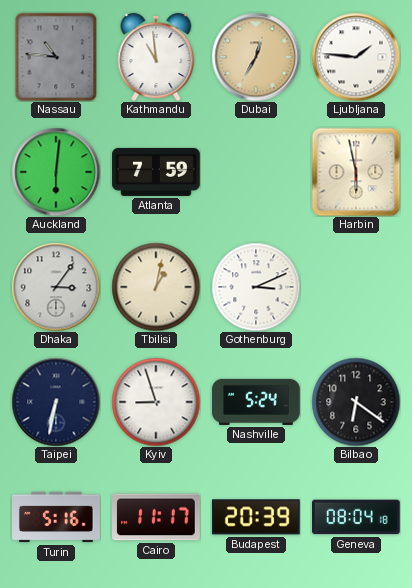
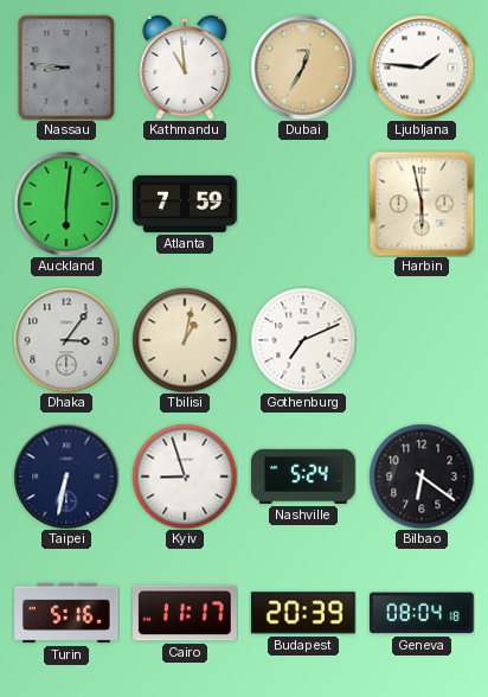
Nassau: 10:46 -> 8:46 (66, 68)
Gothenburg: 3:11 -> 7:11 (303, 340)
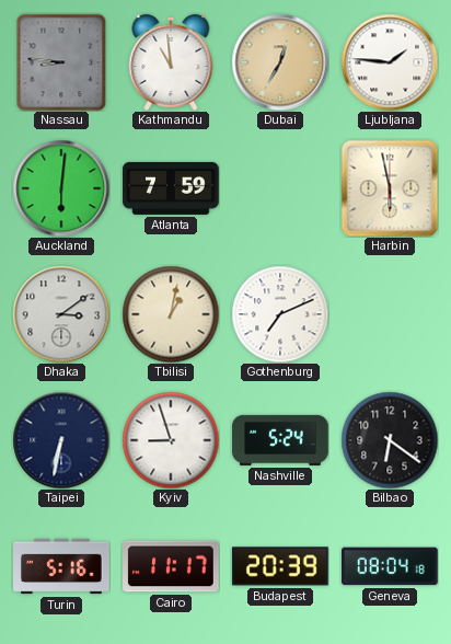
Dhaka: 3:06 -> 3:09 (61, 314)
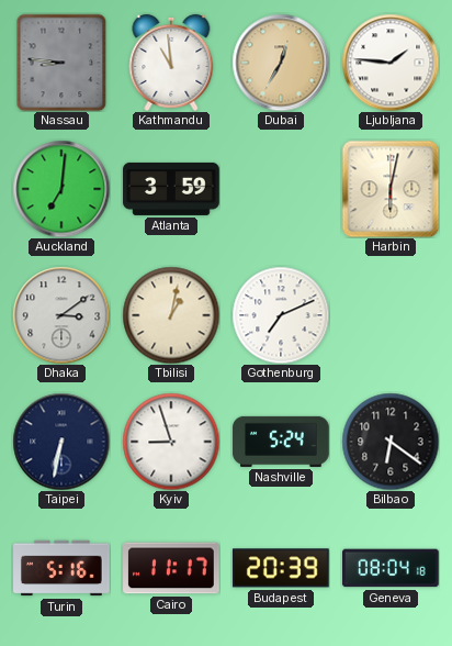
Auckland: 6:01 -> 7:01 (61, 189)
Atlanta: 7:59 -> 3:59 (171, 189)
Harbin: 5:58 -> 6:02 (391, 189)
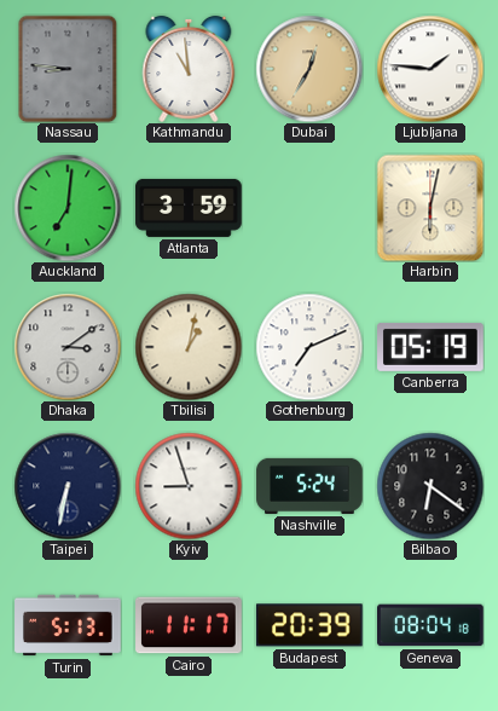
Canberra: none -> 05:19 (430, 347)
Turin: 5:16 -> 5:13 (68, 625)
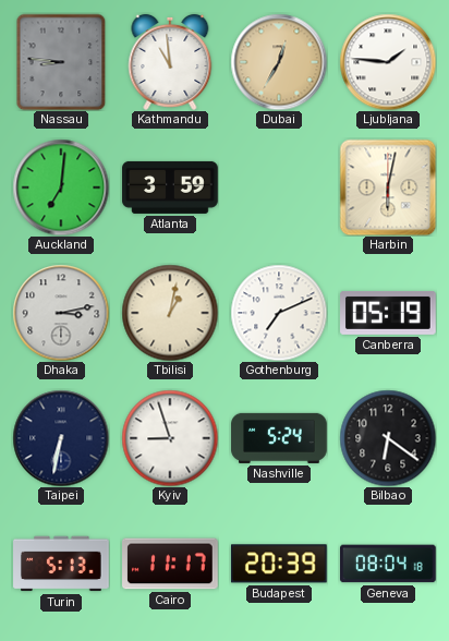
Dhaka: 3:09 -> 3:13 (61, 313)
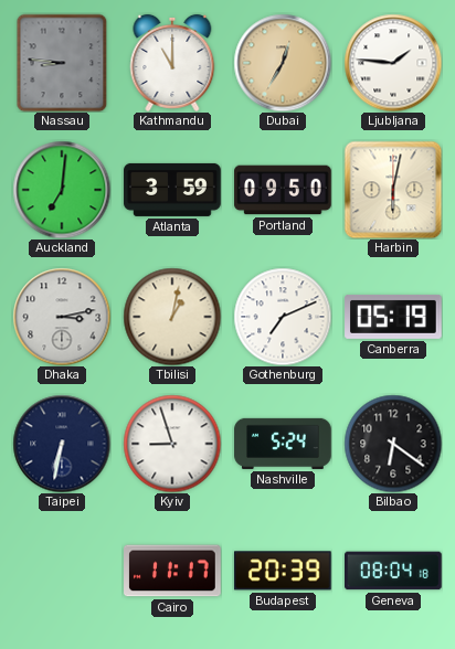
Kathmandu: 10:59 -> 11:00 (172, 63)
Portland: none -> 09:50 (283, 190)
Turin: 5:13 -> none (61, 564)
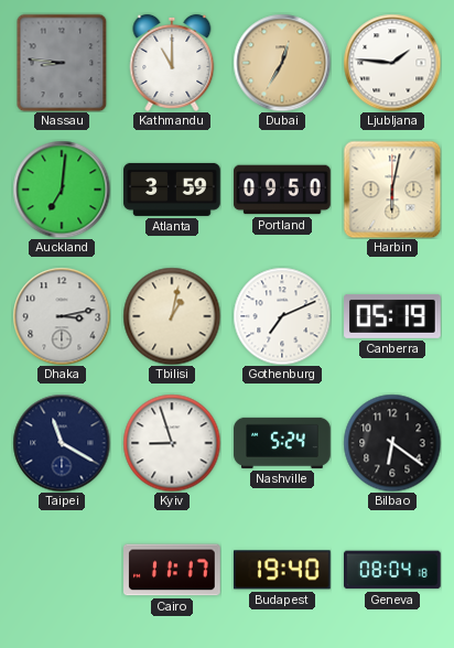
Taipei: 6:32 -> 11:20 (62, 443)
Budapest: 20:39 -> 19:40 (282, 570)
